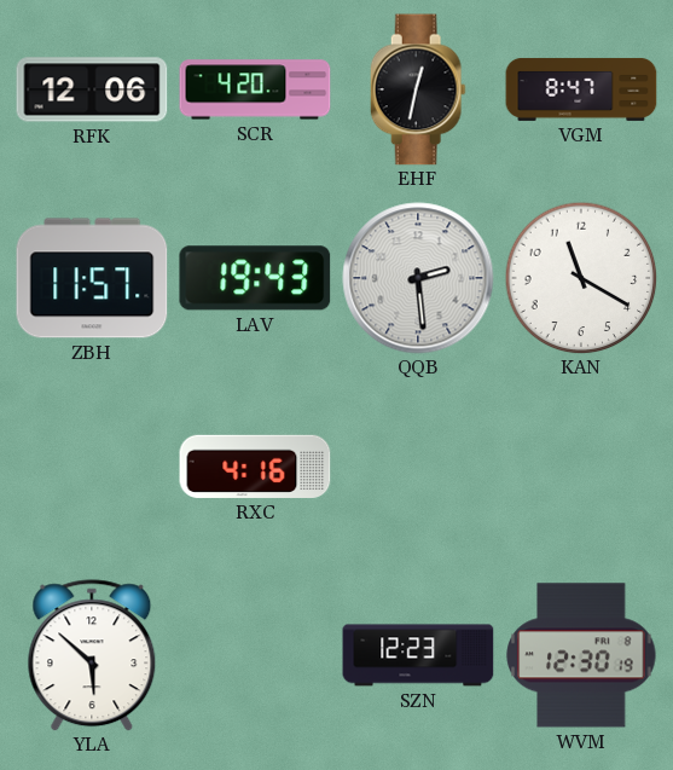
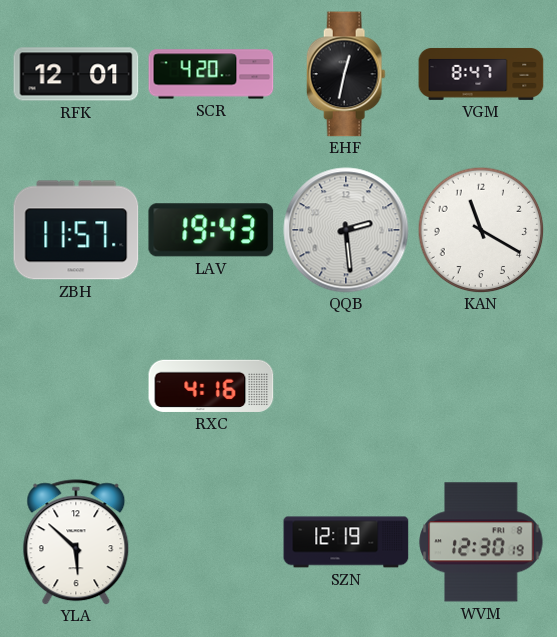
RFK: 12:06 -> 12:01 (76, 74)
SZN: 12:23 -> 12:19 (346, 542)
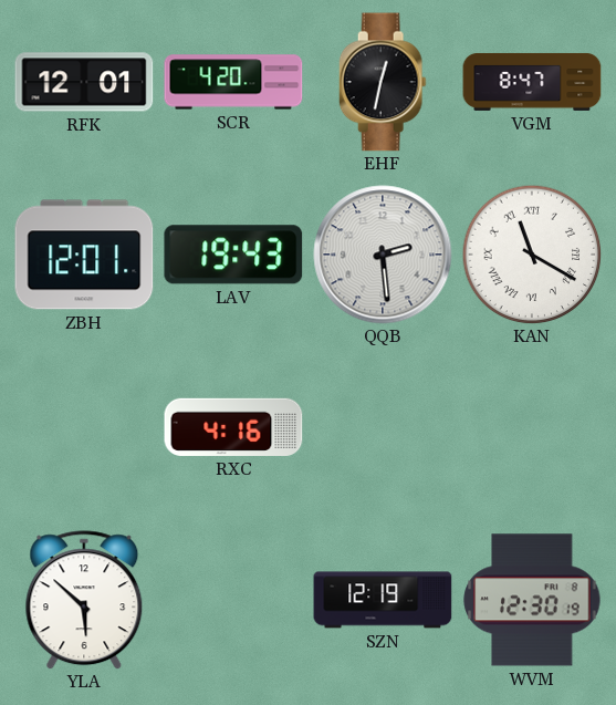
ZBH: 11:57 -> 12:01 (84, 255)
KAN numerals: Arabic -> Roman (532, 255)
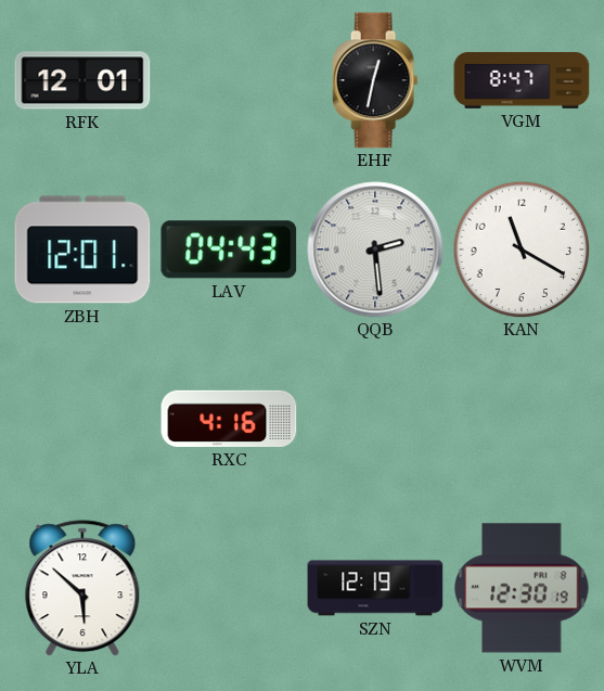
SCR: 4:20 -> none (233, 82)
LAV: 19:43 -> 04:43 (229, 249)
KAN numerals: Roman -> Arabic (522, 249)
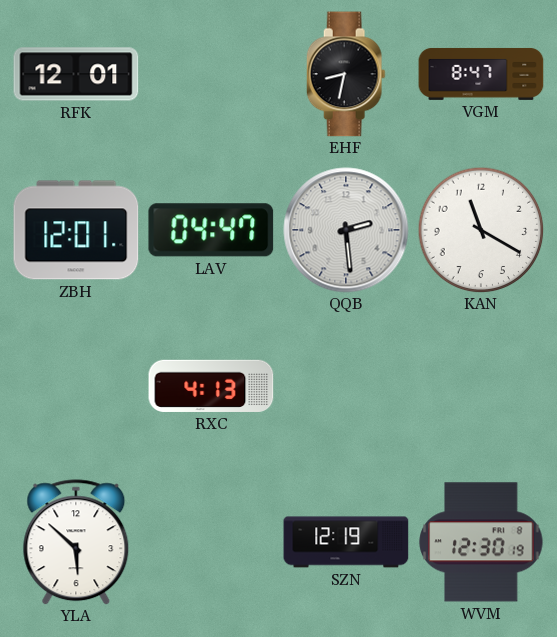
EHF: 12:32 -> 8:32 (346, 74)
LAV: 04:43 -> 04:47 (211, 230)
RXC: 4:16 -> 4:13 (211, 386)
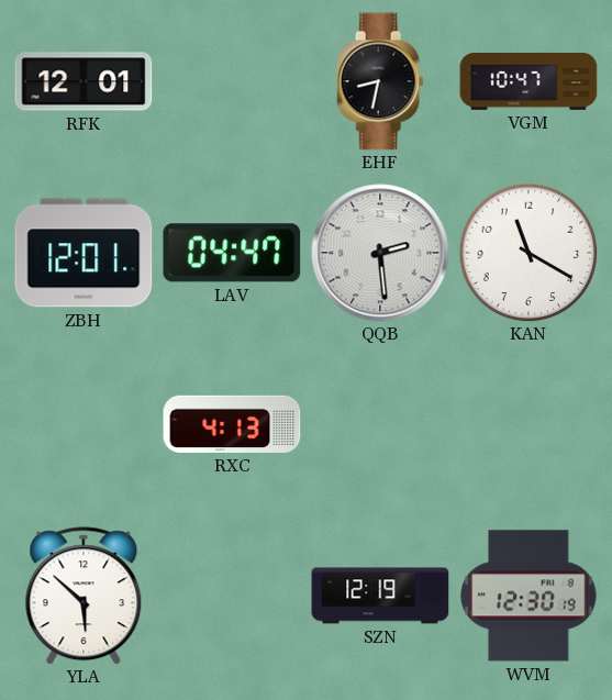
VGM: 8:47 -> 10:47 (528, 81)
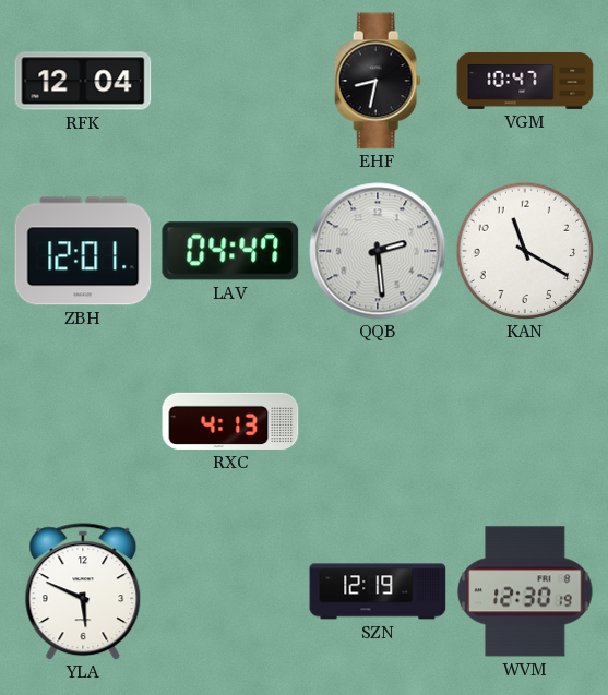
RFK: 12:01 -> 12:04 (83, 81)
YLA: 5:52 -> 5:49 (83, 591)
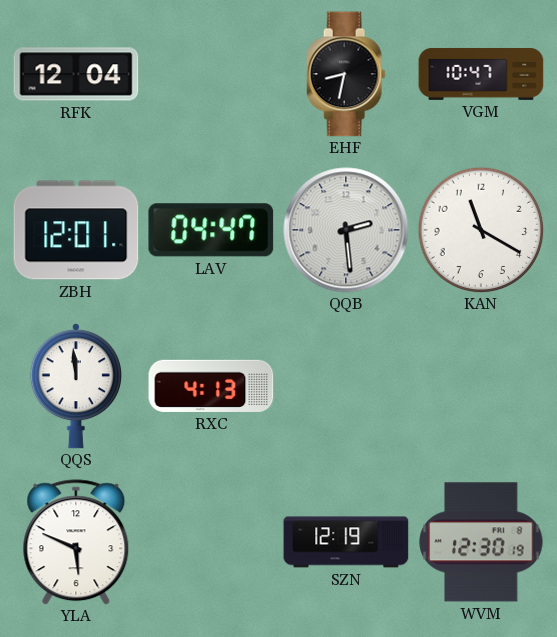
QQS: none -> 11:59 (76, 386)
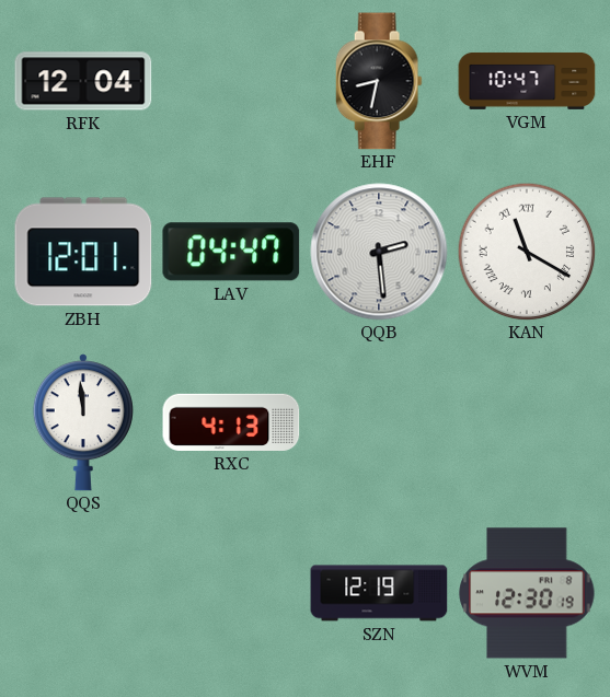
KAN numerals: Arabic -> Roman (527, 252)
YLA: 5:49 -> none (76, 542)
